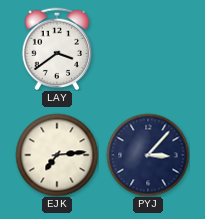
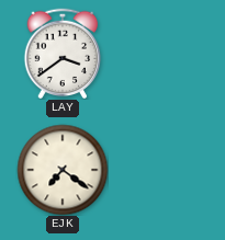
EJK: 7:14 -> 7:21 (63, 170)
PYJ: 3:07 -> none (148, 155)
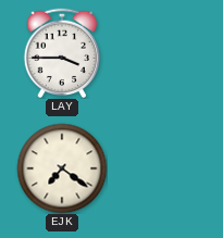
LAY: 3:39 -> 3:45 (62, 53)
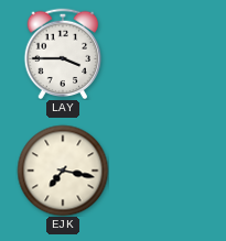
EJK: 7:21 -> 7:17 (63, 171)
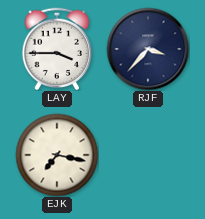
RJF: none -> 3:37 (148, 49)
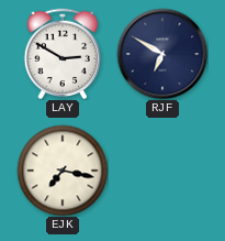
LAY: 3:45 -> 2:50 (63, 54)
RJF: 3:37 -> 6:50 (162, 54)
